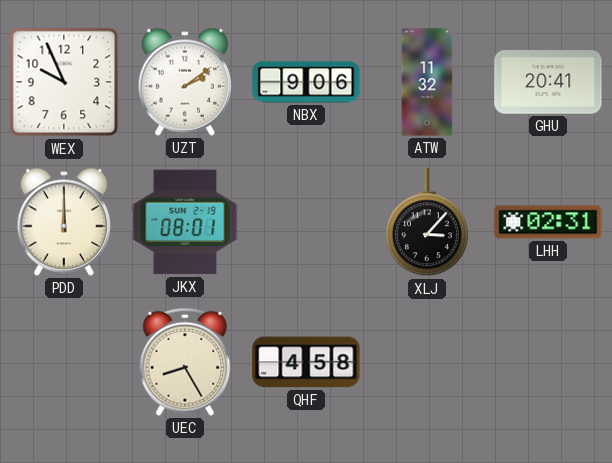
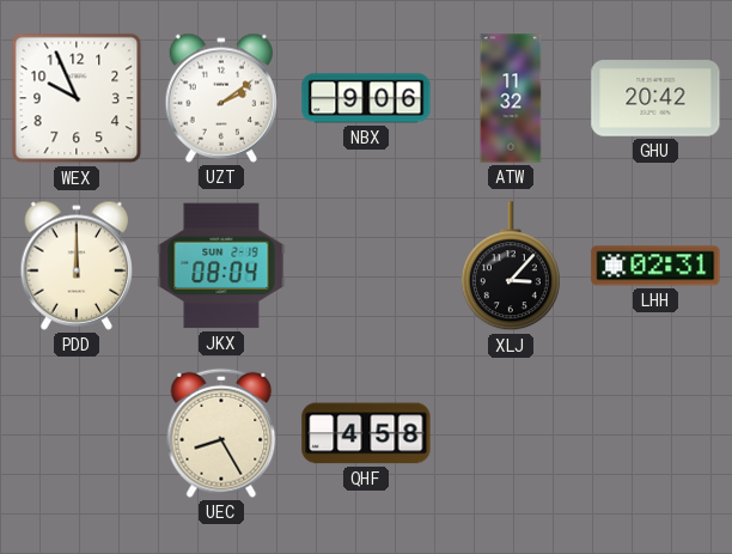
GHU: 20:41 -> 20:42 (655, 98)
JKX: 08:01 -> 08:04 (221, 266)
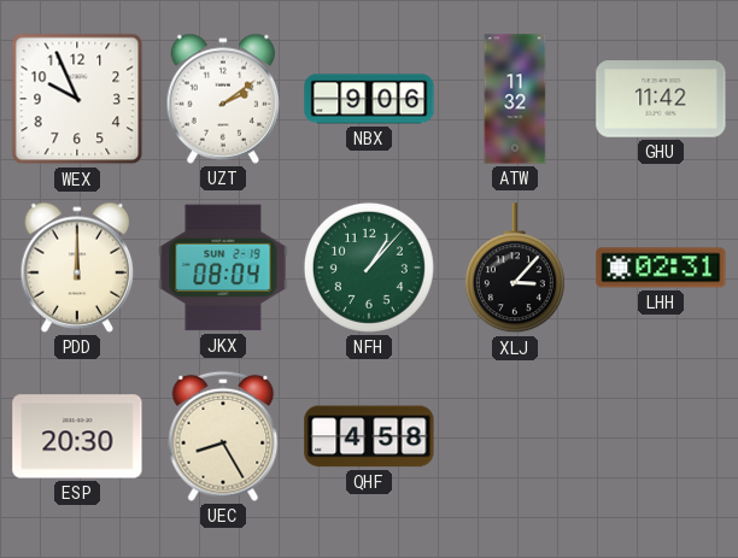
GHU: 20:42 -> 11:42 (661, 99)
NFH: none -> 1:07 (369, 268)
ESP: none -> 20:30 (77, 436)
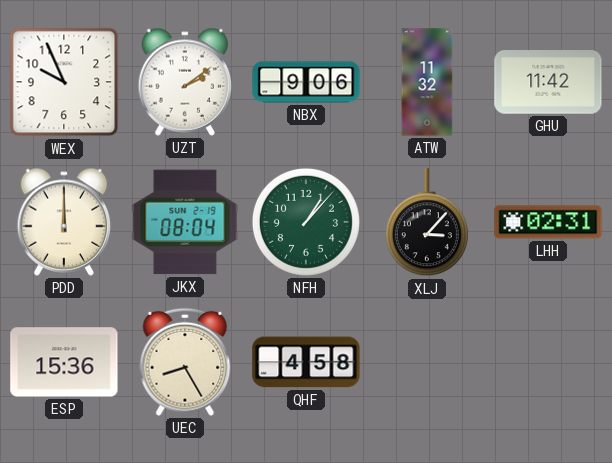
ESP: 20:30 -> 15:36 (64, 362)
